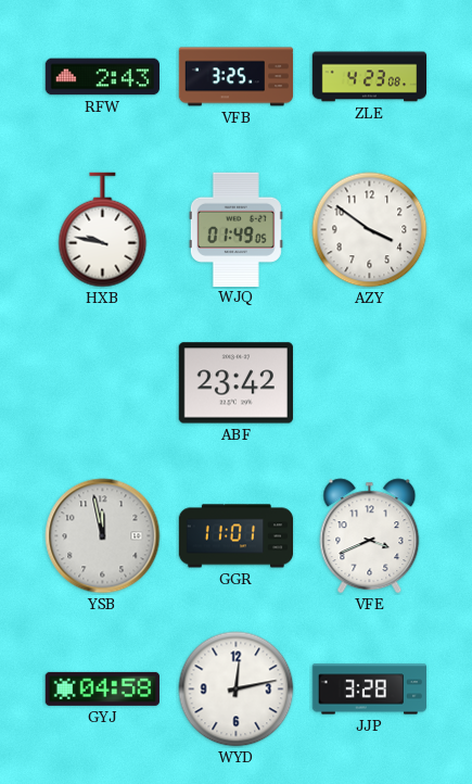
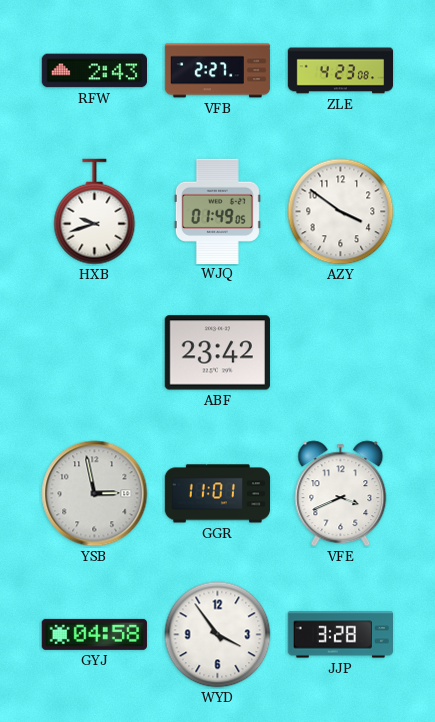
VFB: 3:25 -> 2:27 (218, 71)
HXB: 9:47 -> 9:42 (95, 212)
YSB: 11:58 -> 2:58 (95, 494)
WYD: 12:13 -> 3:54 (218, 635)
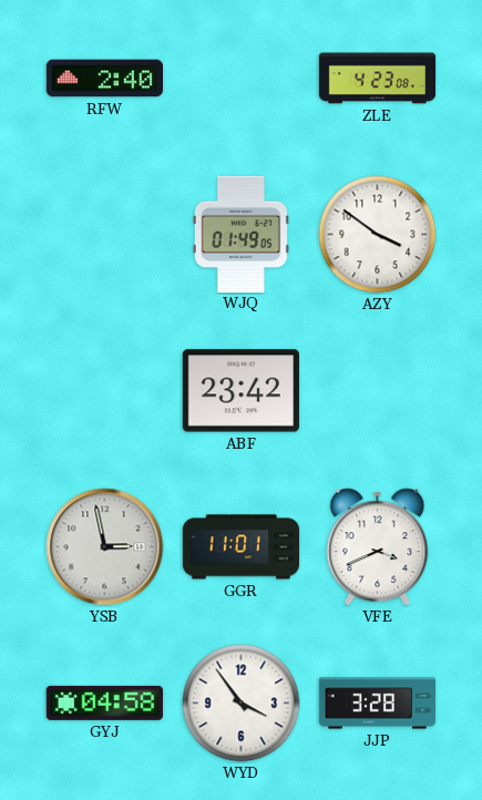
RFW: 2:43 -> 2:40 (104, 79)
VFB: 2:27 -> none (218, 71)
HXB: 9:42 -> none (95, 212)
